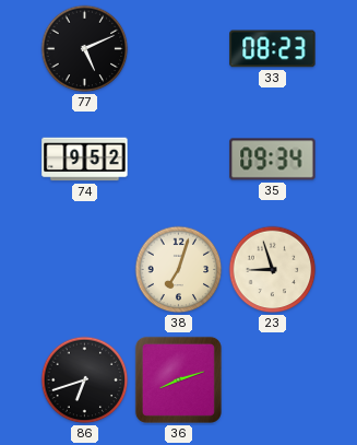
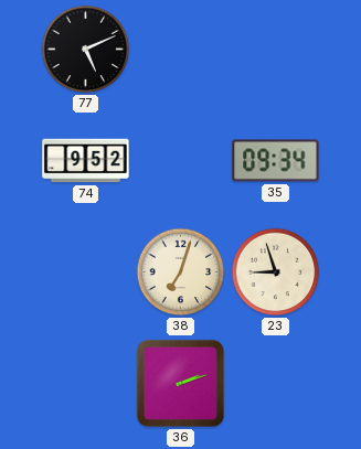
33: 08:23 -> none (273, 49)
86: 6:42 -> none (85, 380)
36: 8:12 -> 2:12 (180, 383)
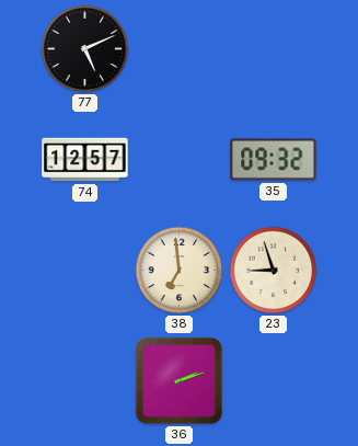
74: 9:52 -> 12:57 (85, 160)
35: 09:34 -> 09:32 (274, 160)
38: 7:03 -> 6:59 (180, 271)
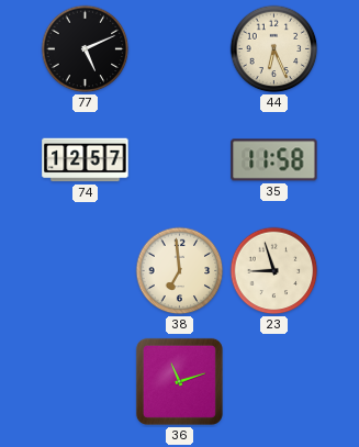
44: none -> 6:26 (274, 49)
35: 09:32 -> 11:58 (274, 160)
36: 2:12 -> 11:12 (179, 381)
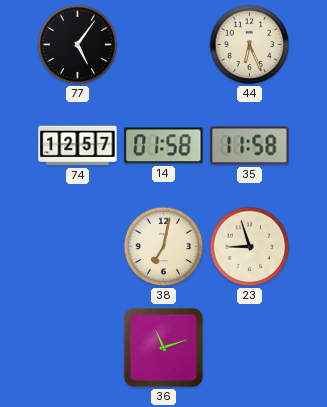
77: 5:11 -> 5:06 (78, 45)
14: none -> 01:58 (164, 146)
38: 6:59 -> 7:02 (164, 247)
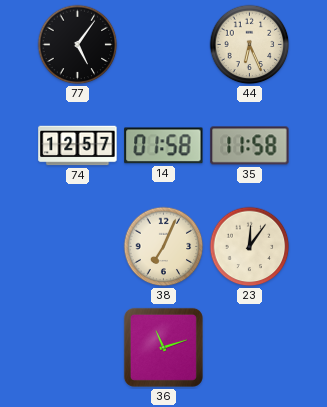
38: 7:02 -> 7:04 (164, 247)
23: 8:57 -> 12:06 (250, 247)
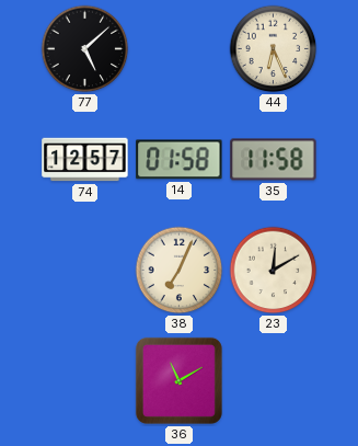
77: 5:06 -> 5:08 (85, 49)
23: 12:06 -> 12:10 (274, 271)
36: 11:12 -> 11:10 (178, 380)
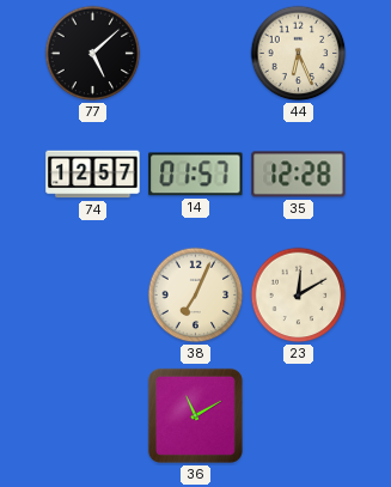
14: 01:58 -> 01:57 (196, 175)
35: 11:58 -> 12:28 (299, 175)
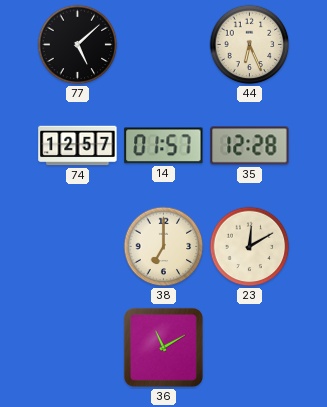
38: 7:04 -> 7:00 (164, 247)
